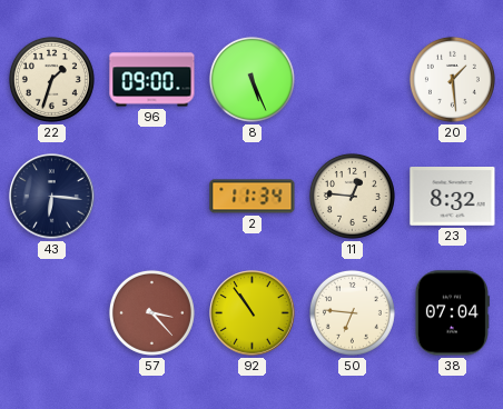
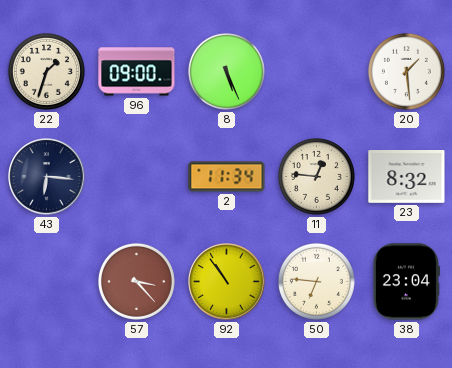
38: 07:04 -> 23:04 (406, 282)
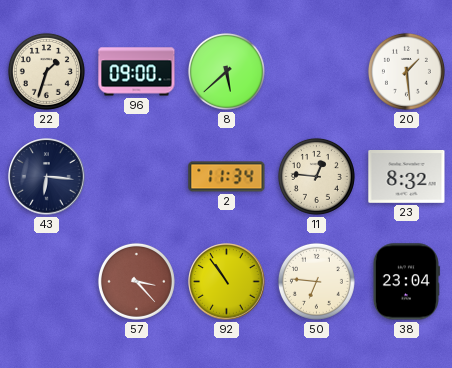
8: 5:26 -> 5:38 (226, 71)
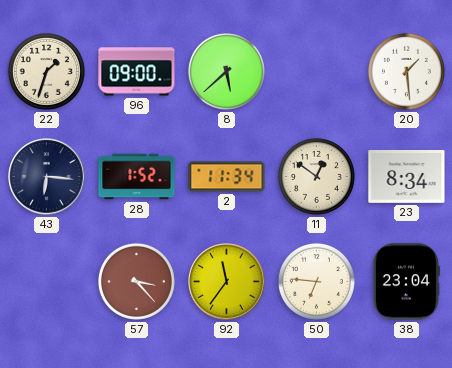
28: none -> 1:52 (137, 177)
11: 12:46 -> 12:51 (316, 176)
23: 8:32 -> 8:34 (407, 177)
92: 10:54 -> 11:36 (227, 282)
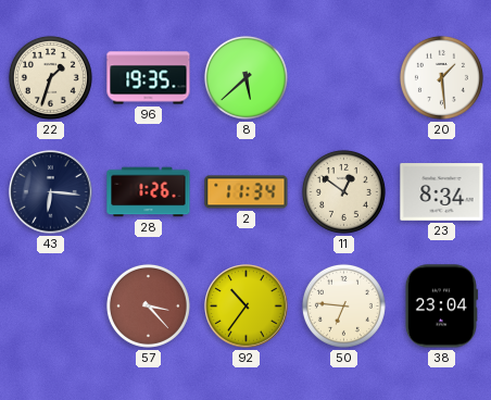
96: 09:00 -> 19:35 (149, 78)
28: 1:52 -> 1:26 (149, 192)
92: 11:36 -> 10:36 (247, 307)
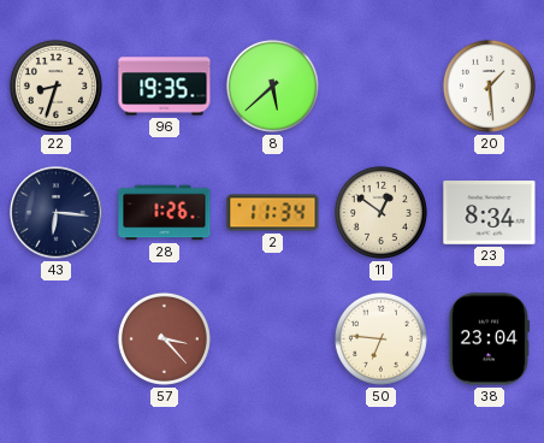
22: 1:33 -> 8:33 (55, 85)
92: 10:36 -> none (247, 307)
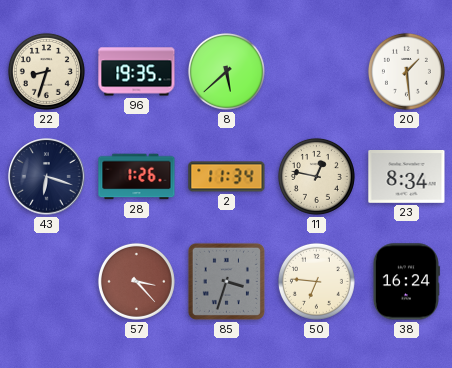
43: 6:16 -> 6:18 (47, 177)
11: 12:51 -> 12:47 (316, 176)
85: none -> 3:33 (226, 281)
38: 23:04 -> 16:24 (406, 282)
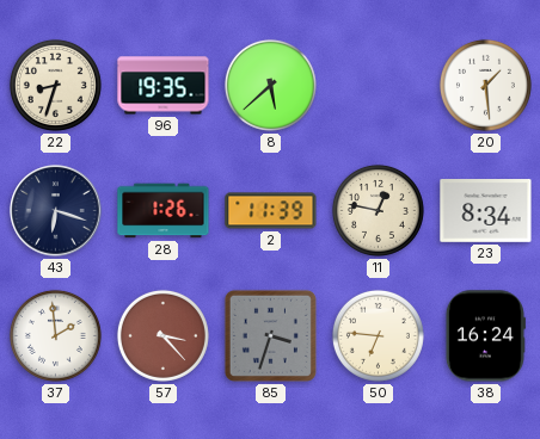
2: 11:34 -> 11:39 (271, 211)
37: none -> 1:59 (55, 335)
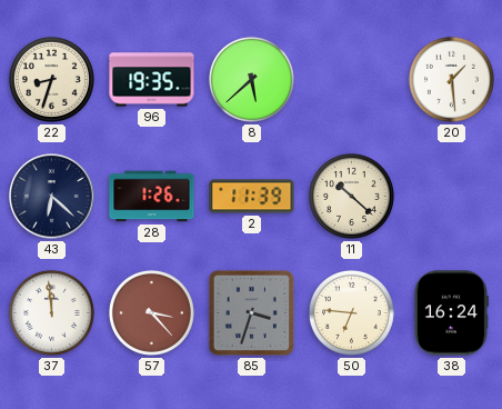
43: 6:18 -> 6:22 (52, 197)
11: 12:47 -> 10:22 (351, 196)
23: 8:34 -> none (486, 211)
37: 1:59 -> 11:59 (51, 312)
